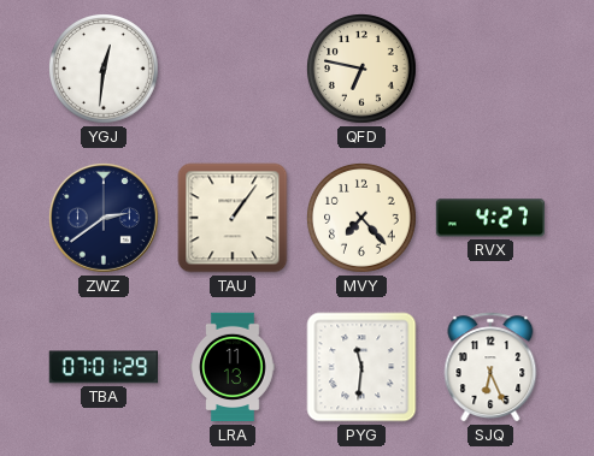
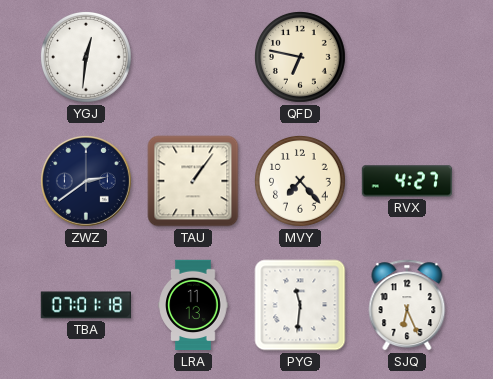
TBA: 07:01:29 -> 07:01:18 (85, 305)
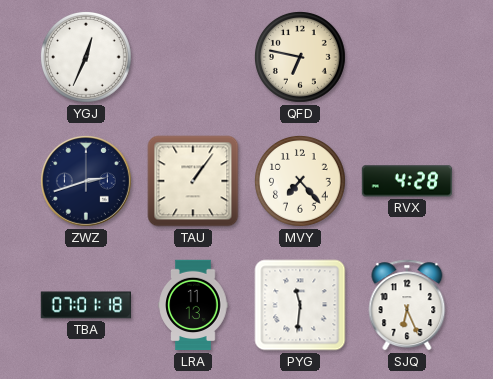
YGJ: 12:31 -> 12:34 (87, 58)
ZWZ: 2:39 -> 2:42 (86, 181)
RVX: 4:27 -> 4:28 (407, 181)
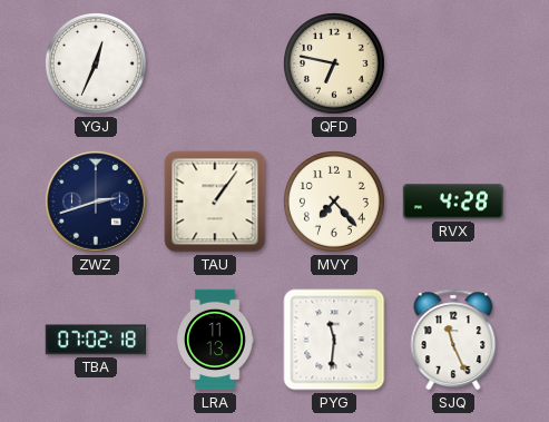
TBA: 07:01 -> 07:02 (95, 340)
SJQ: 6:26 -> 11:26 (453, 340)
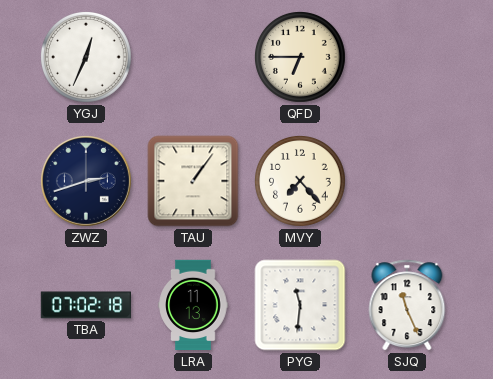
QFD: 6:47 -> 6:45 (301, 58)
RVX: 4:28 -> none (453, 202)
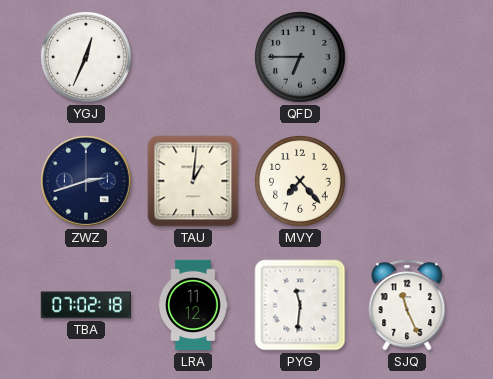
QFD dial: cream -> grey (301, 58)
TAU: 1:06 -> 1:01 (193, 181)
LRA: 11:13 -> 11:12 (193, 305)
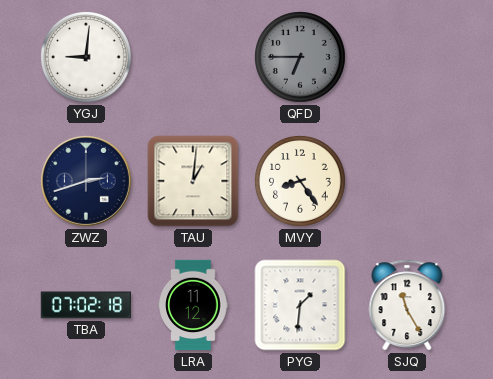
YGJ: 12:34 -> 9:01 (87, 58)
MVY: 7:23 -> 8:24 (301, 182)
PYG: 11:31 -> 1:31 (300, 305)
SJQ: 11:26 -> 11:25 (407, 305)
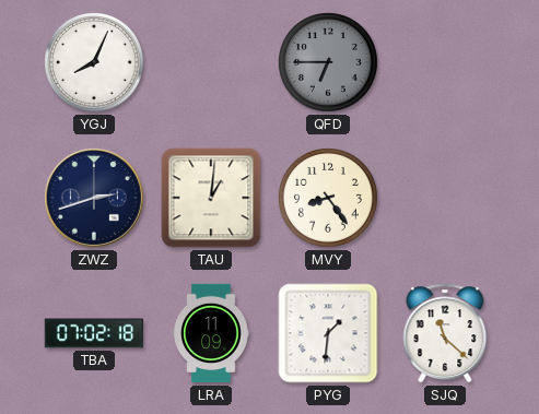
YGJ: 9:01 -> 8:04 (95, 63)
LRA: 11:12 -> 11:09 (211, 333)
SJQ: 11:25 -> 11:22 (445, 333)
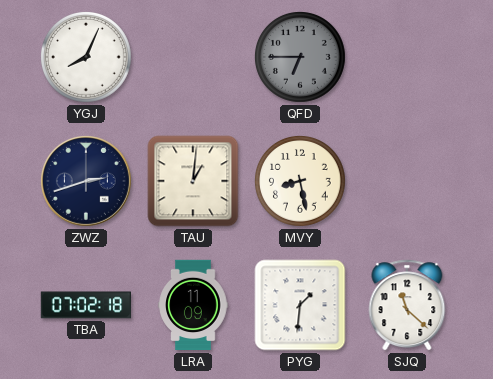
MVY: 8:24 -> 8:28 (301, 182)
